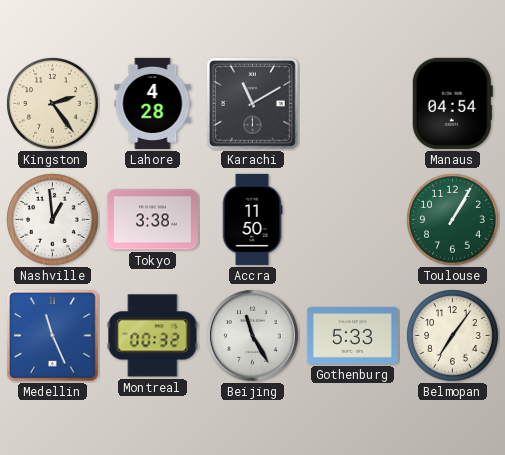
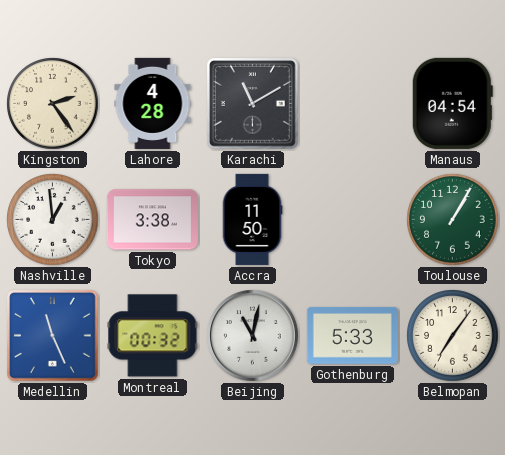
Beijing: 11:25 -> 11:02 (253, 336)
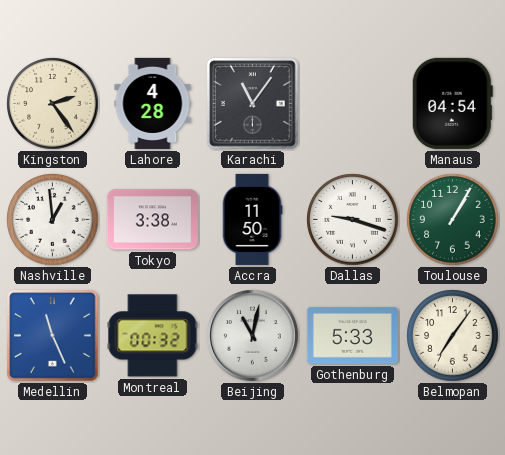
Karachi: 11:10 -> 11:06 (253, 104)
Dallas: none -> 9:18 (353, 220)
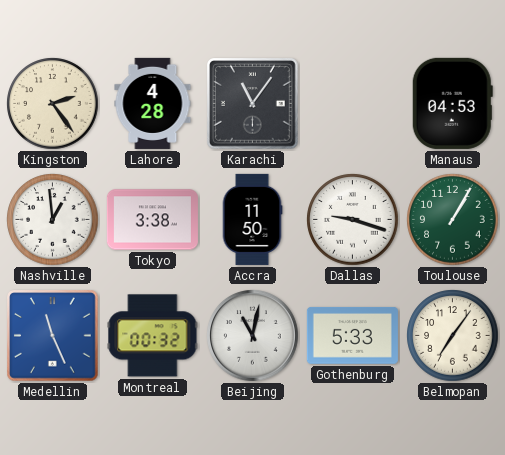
Manaus: 04:54 -> 04:53 (452, 103)
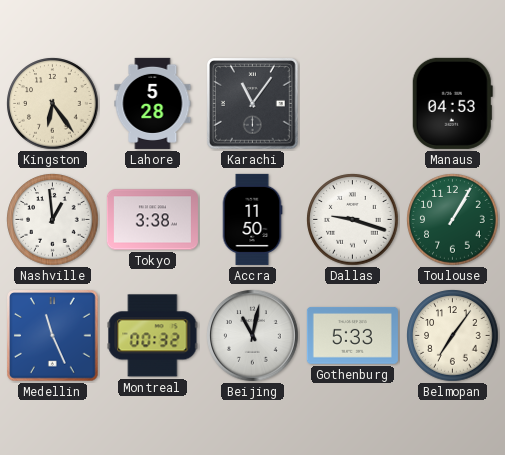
Kingston: 2:24 -> 6:24 (53, 104)
Lahore: 4:28 -> 5:28 (153, 103)
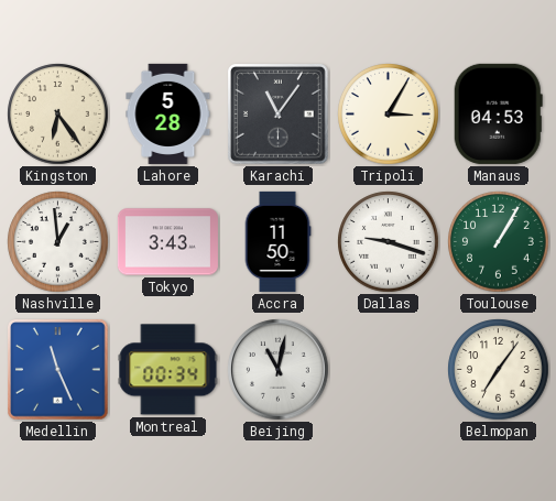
Tripoli: none -> 3:05 (389, 115)
Tokyo: 3:38 -> 3:43 (167, 242)
Montreal: 00:32 -> 00:34 (168, 370)
Gothenburg: 5:33 -> none (352, 335)
